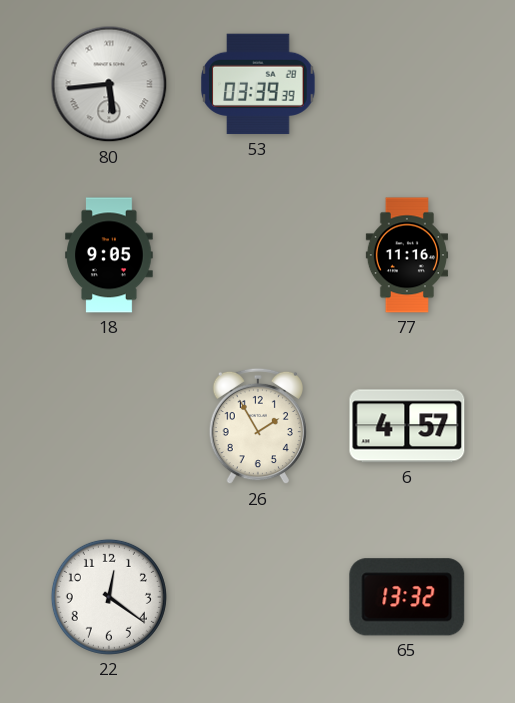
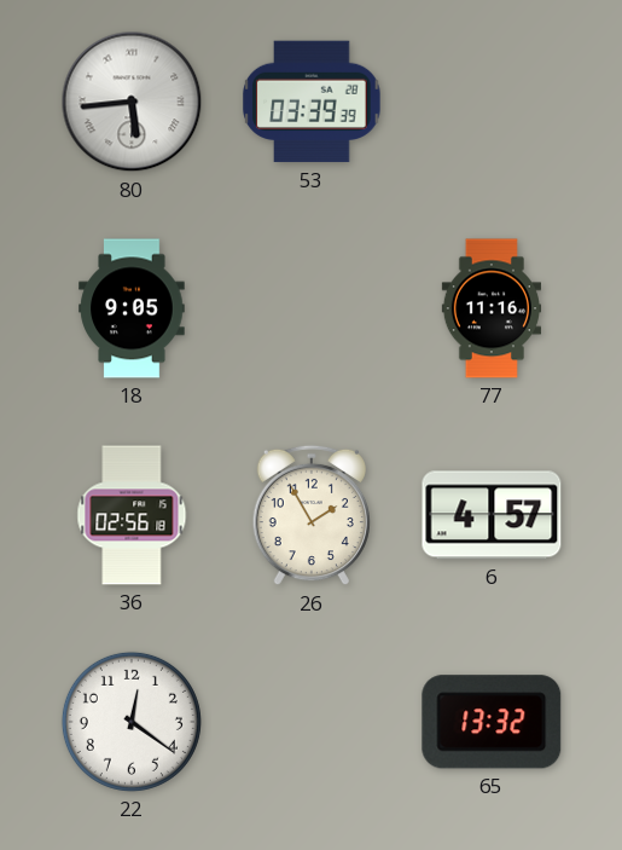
36: none -> 02:56 (132, 515)
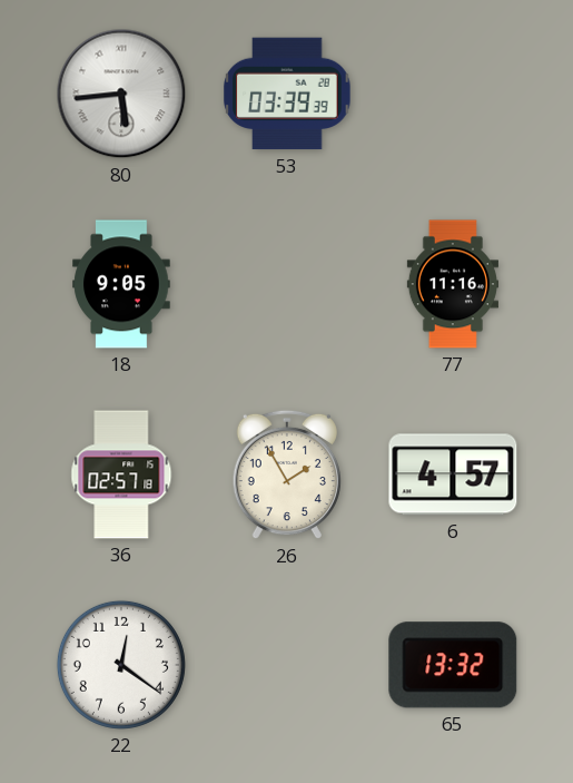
36: 02:56 -> 02:57 (121, 474)
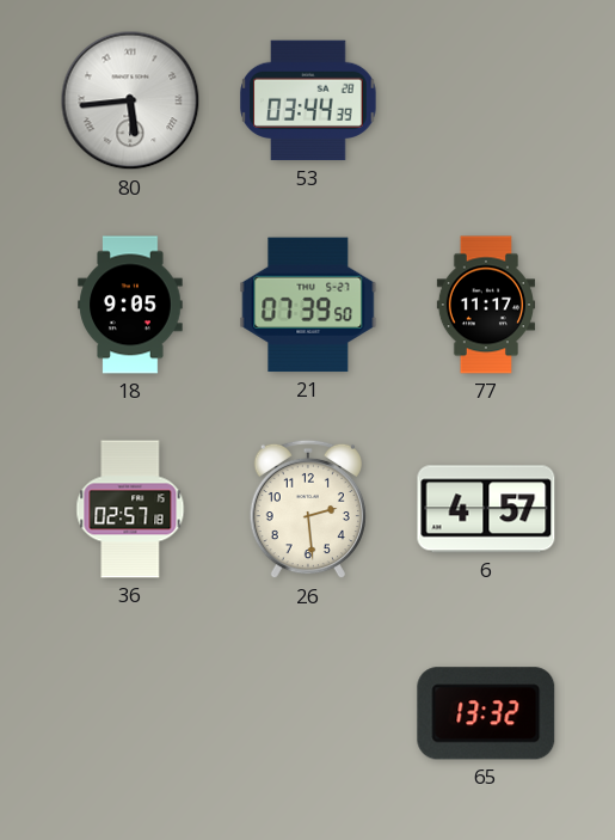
53: 03:39 -> 03:44 (308, 100)
21: none -> 07:39 (308, 305)
77: 11:16 -> 11:17 (485, 305)
26: 1:55 -> 2:29 (308, 509)
22: 12:21 -> none (121, 665)
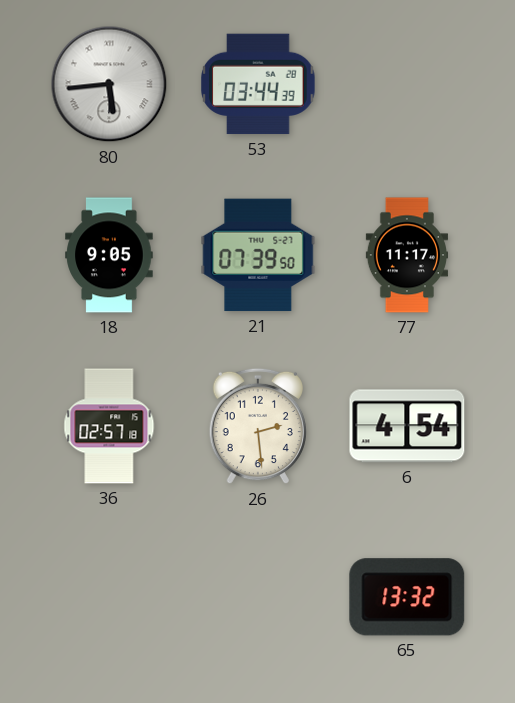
6: 4:57 -> 4:54 (407, 426)
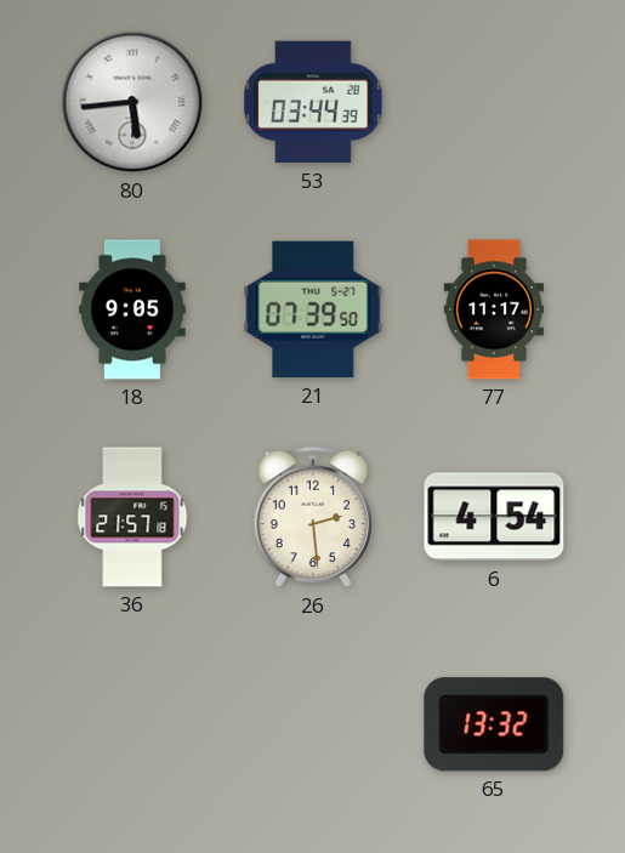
36: 02:57 -> 21:57 (132, 517)
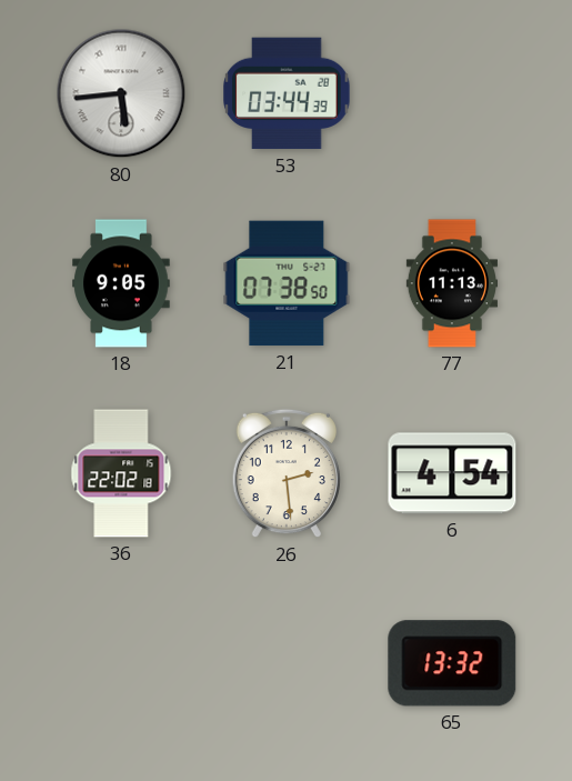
21: 07:39 -> 07:38 (287, 283)
77: 11:17 -> 11:13 (451, 283)
36: 21:57 -> 22:02 (121, 473)
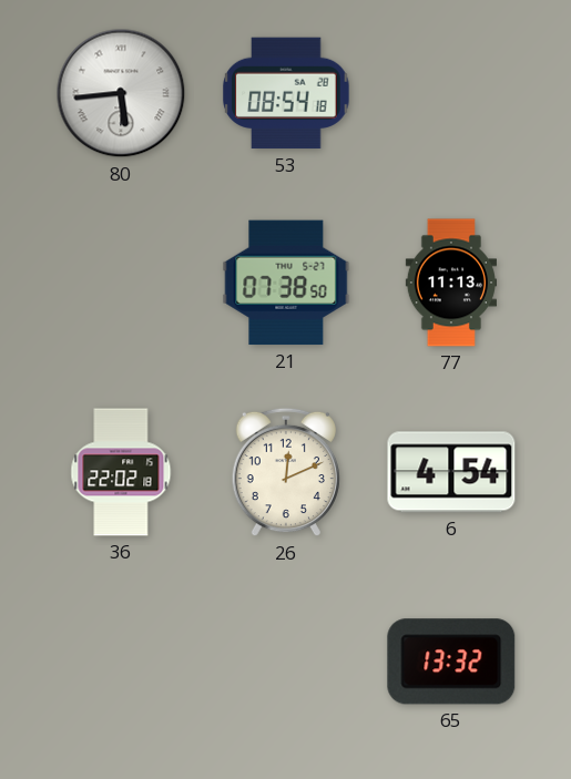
53: 03:44 -> 08:54 (286, 93)
18: 9:05 -> none (121, 283)
26: 2:29 -> 12:11 (286, 472)
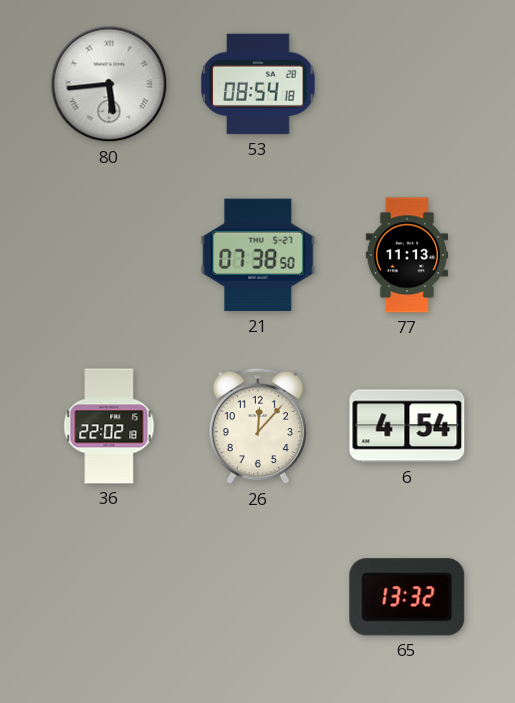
26: 12:11 -> 12:07 (258, 426)
